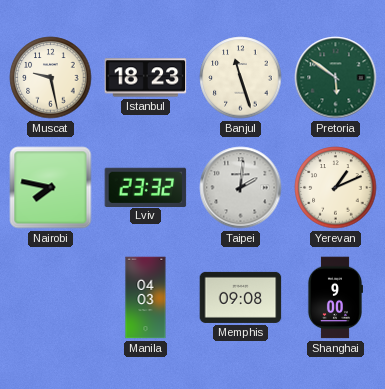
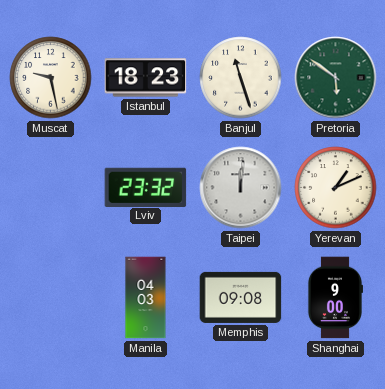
Nairobi: 7:47 -> none (51, 188)
Taipei: 2:01 -> 12:01 (241, 188)
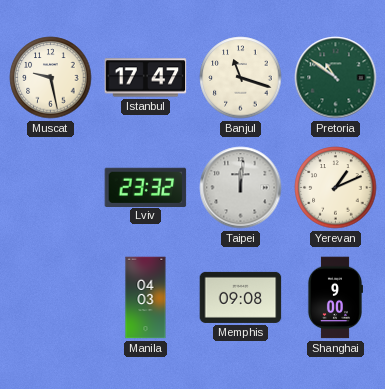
Istanbul: 18:23 -> 17:47 (146, 78)
Banjul: 11:27 -> 11:18 (241, 78)
Pretoria: 5:51 -> 10:51 (336, 78)
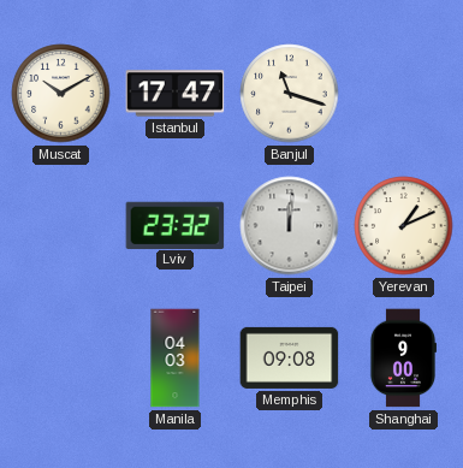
Muscat: 9:28 -> 10:10 (61, 94)
Pretoria: 10:51 -> none (336, 78)
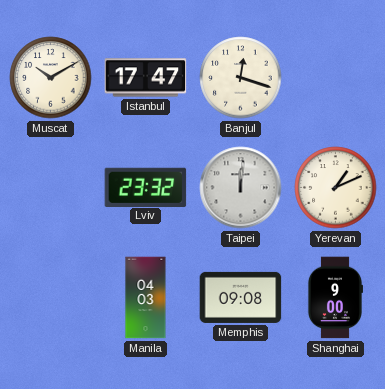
Banjul: 11:18 -> 12:18 (241, 78)
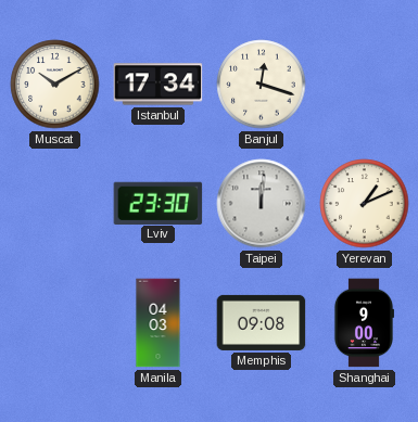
Istanbul: 17:47 -> 17:34 (159, 85)
Lviv: 23:32 -> 23:30 (159, 203)
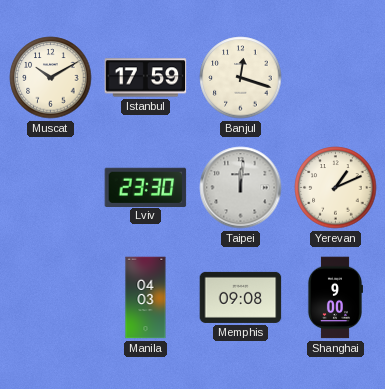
Istanbul: 17:34 -> 17:59 (146, 78)
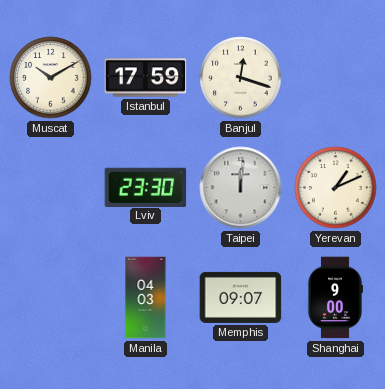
Memphis: 09:08 -> 09:07 (241, 297)
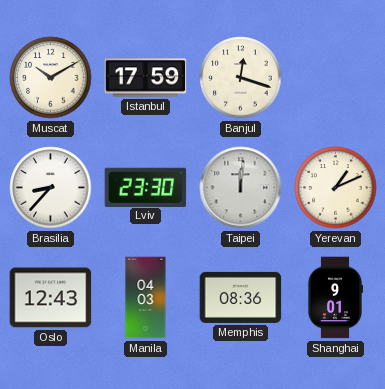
Brasilia: none -> 8:37 (51, 188)
Oslo: none -> 12:43 (51, 298)
Memphis: 09:07 -> 08:36 (241, 297)
Shanghai: 9:00 -> 9:01 (334, 298)
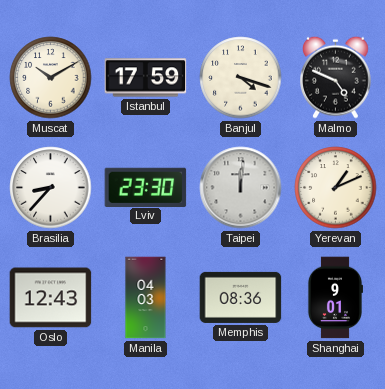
Banjul: 12:18 -> 4:18 (241, 78)
Malmo: none -> 4:49 (336, 77)
